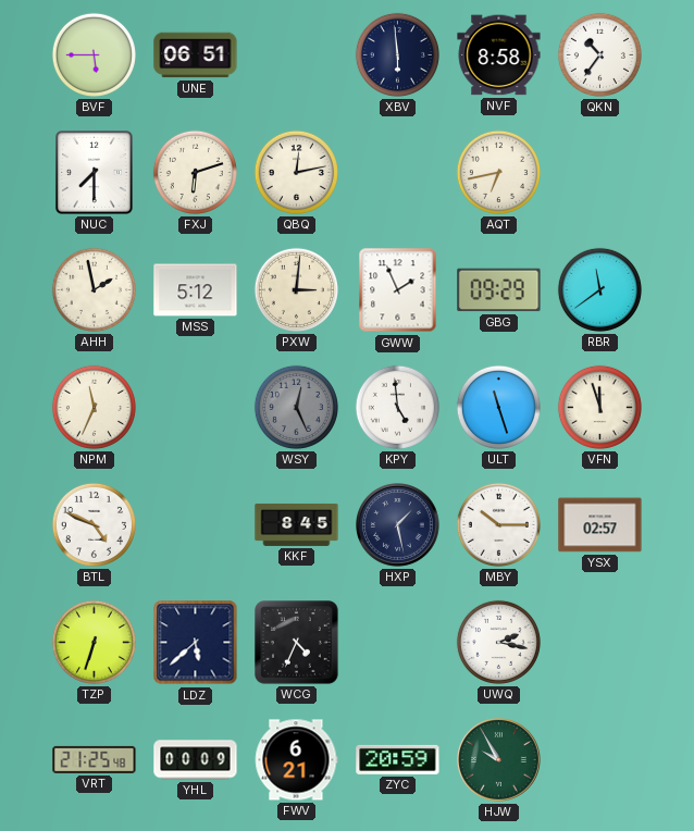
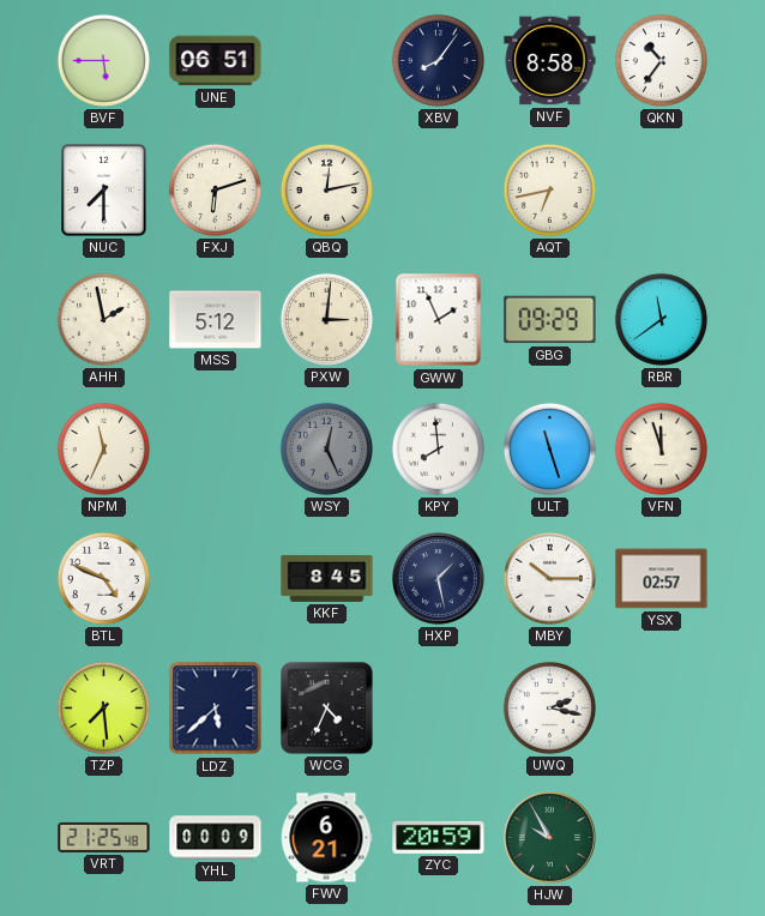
XBV: 5:59 -> 8:06 (438, 60)
KPY: 4:59 -> 7:59 (438, 448)
TZP: 6:33 -> 7:29 (103, 707)
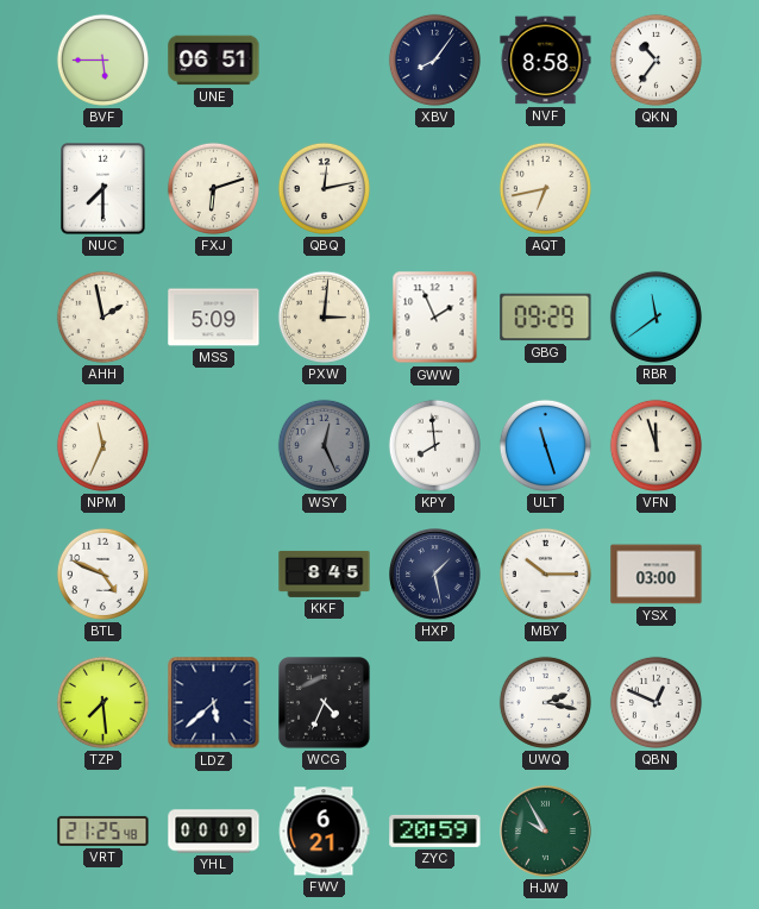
MSS: 5:12 -> 5:09 (214, 318)
YSX: 02:57 -> 03:00 (657, 575)
QBN: none -> 12:49 (655, 702)
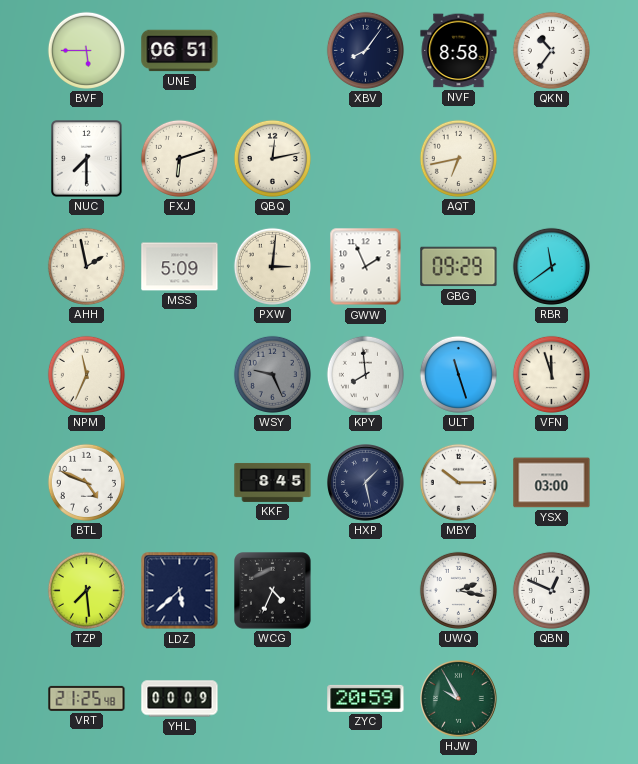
WSY: 12:26 -> 9:26 (272, 374)
FWV: 6:21 -> none (324, 832)
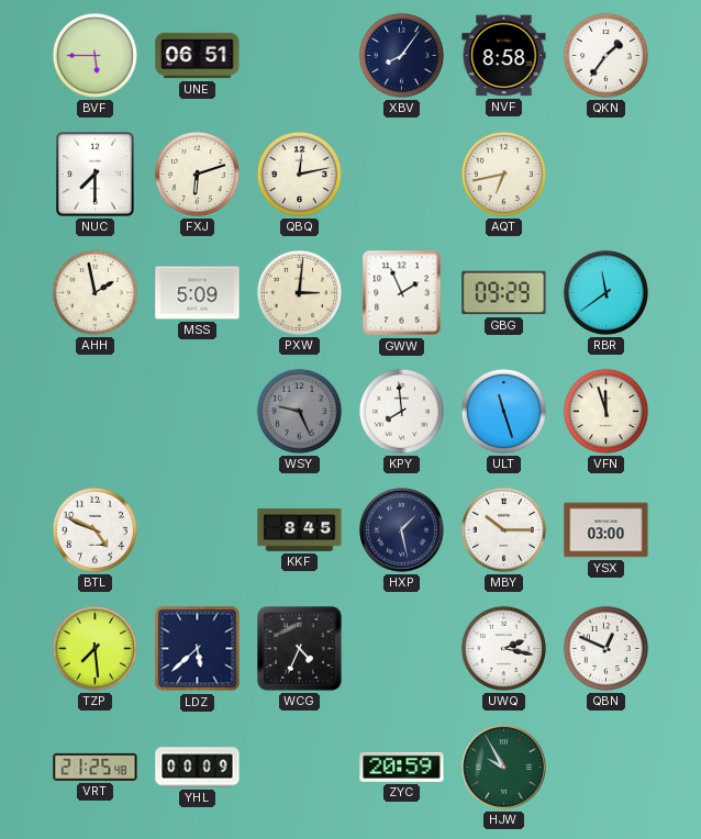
QKN: 10:36 -> 1:36 (605, 55)
NPM: 11:34 -> none (86, 374)
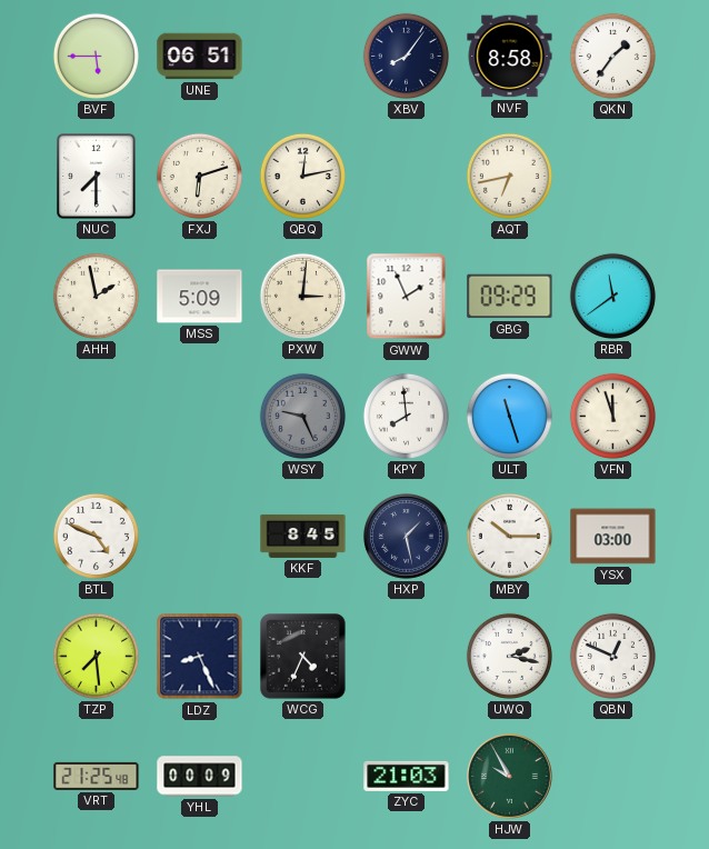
LDZ: 5:38 -> 8:26 (200, 657)
ZYC: 20:59 -> 21:03 (407, 776)
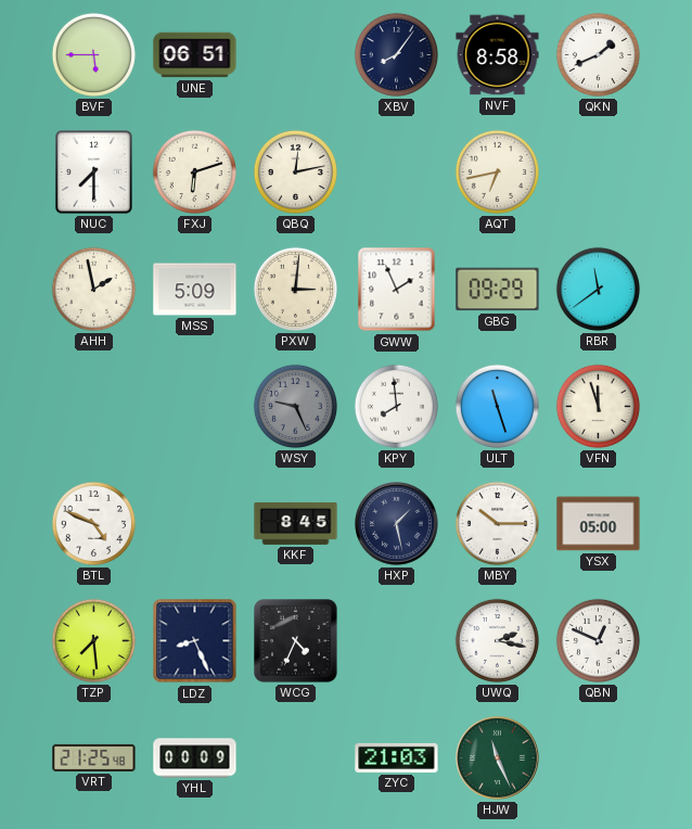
QKN: 1:36 -> 1:41 (598, 54)
YSX: 03:00 -> 05:00 (599, 524)
HJW: 9:55 -> 11:26 (498, 758)
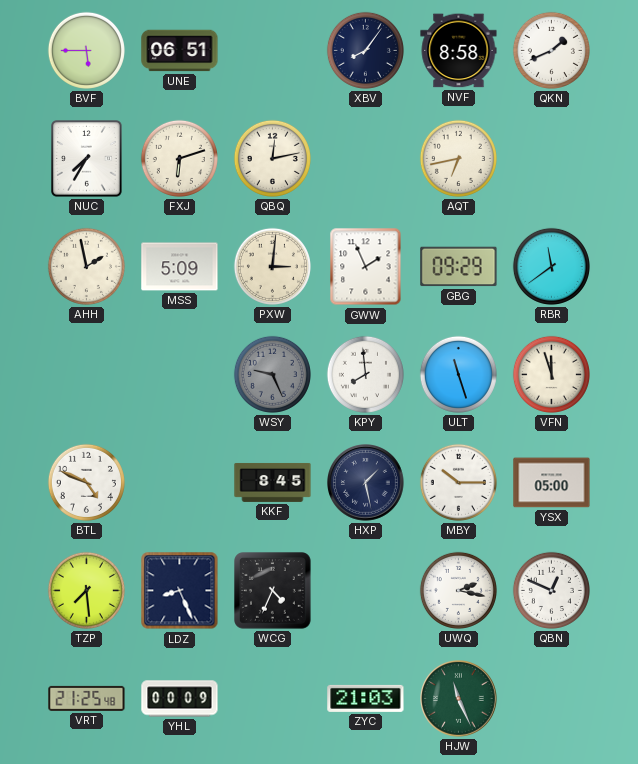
NUC: 7:30 -> 7:35 (87, 159)
